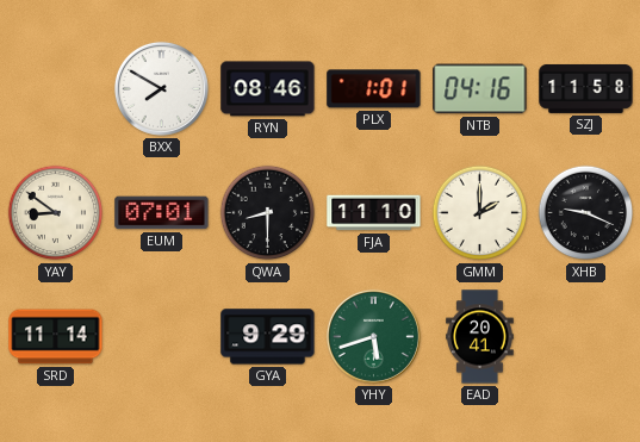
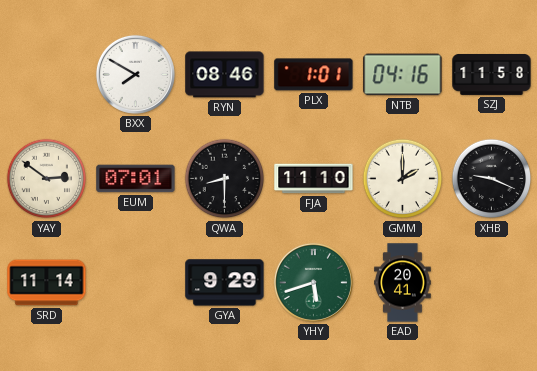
YAY: 8:51 -> 2:51 (47, 179)
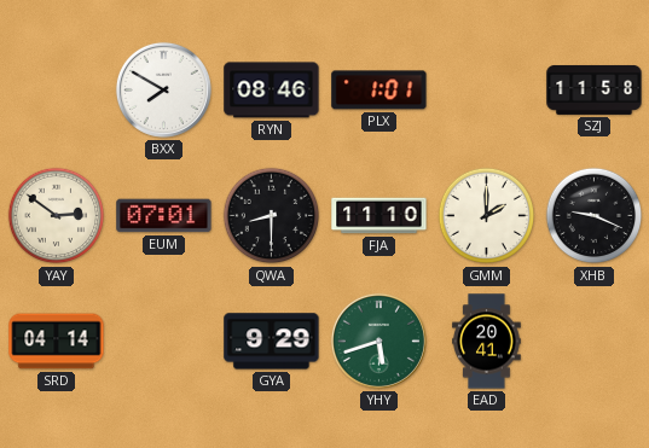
NTB: 04:16 -> none (403, 75)
SRD: 11:14 -> 04:14 (57, 342)
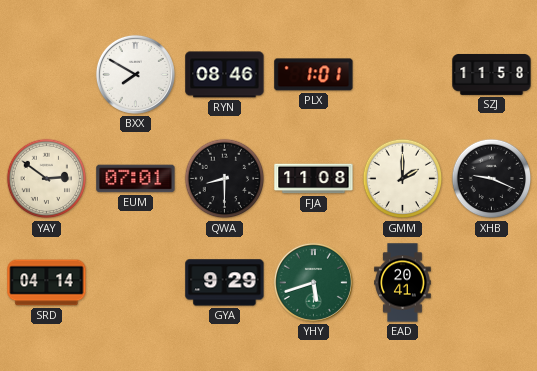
FJA: 11:10 -> 11:08 (314, 179)
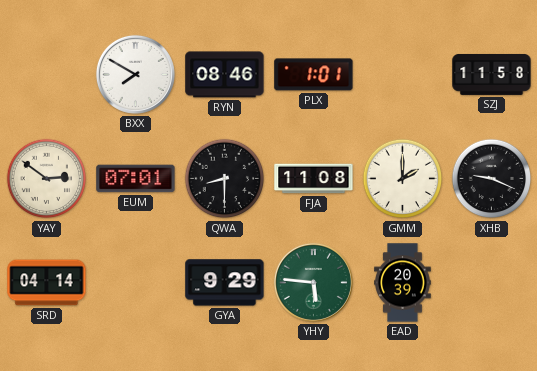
YHY: 5:42 -> 5:46 (313, 282)
EAD: 20:41 -> 20:39 (403, 283)
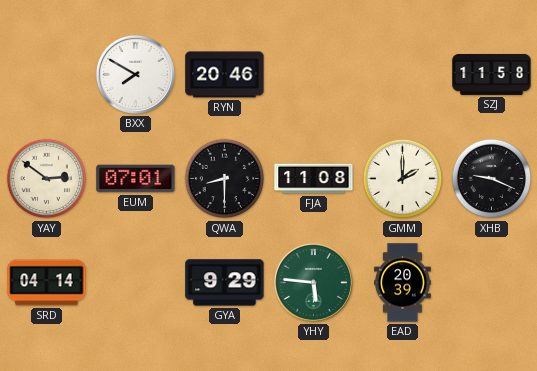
RYN: 08:46 -> 20:46 (225, 75)
PLX: 1:01 -> none (314, 75)
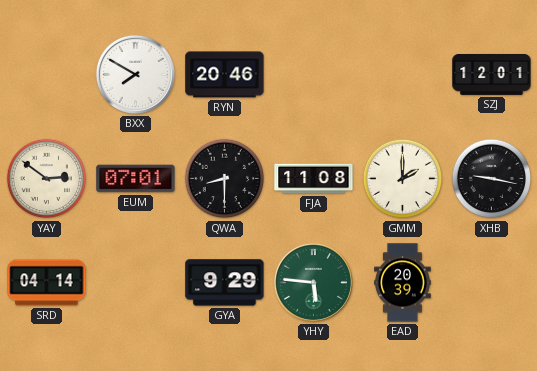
SZJ: 11:58 -> 12:01 (492, 74)
XHB: 9:19 -> 9:17 (492, 179)
